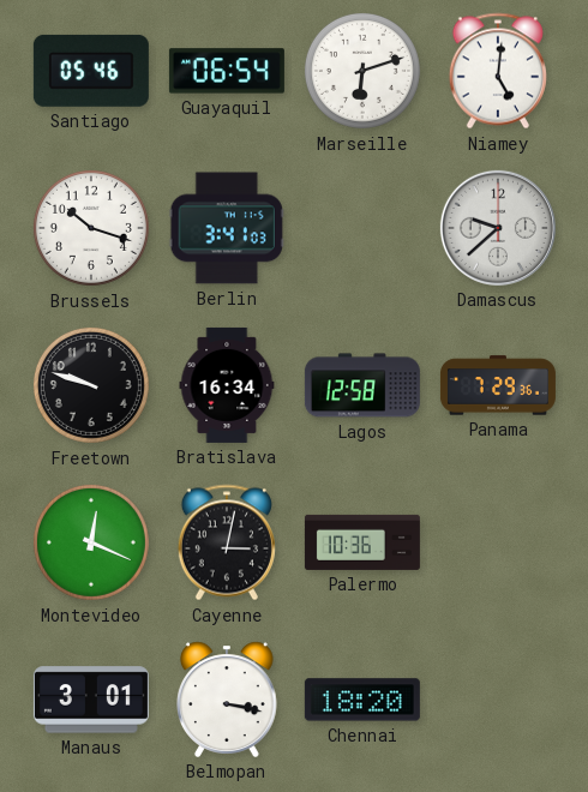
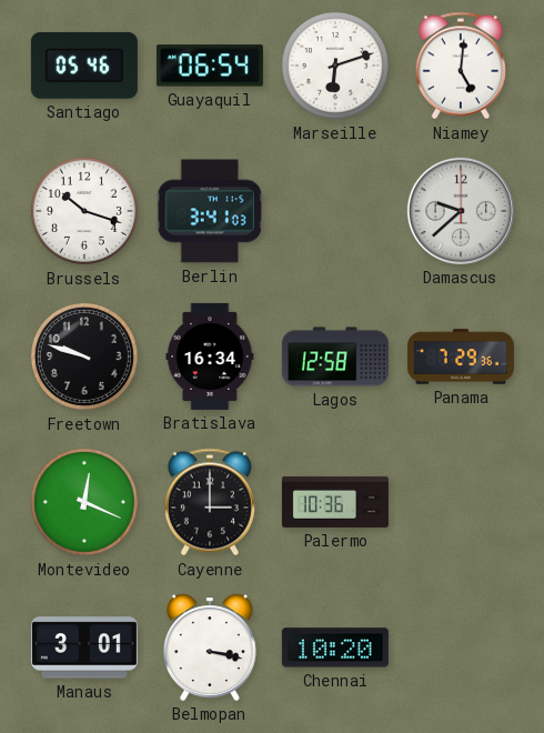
Cayenne: 3:02 -> 3:00 (210, 502)
Chennai: 18:20 -> 10:20 (335, 647)
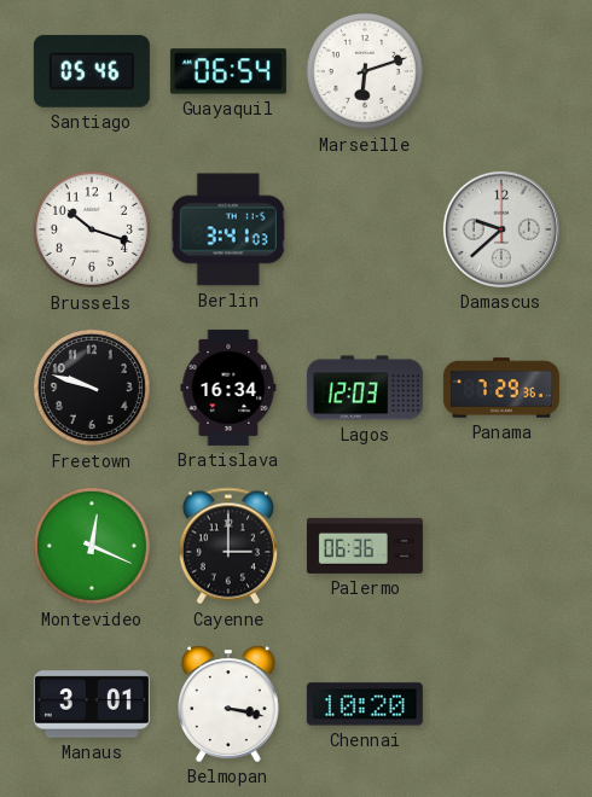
Niamey: 5:01 -> none (461, 66)
Lagos: 12:58 -> 12:03 (365, 388)
Palermo: 10:36 -> 06:36 (365, 546)
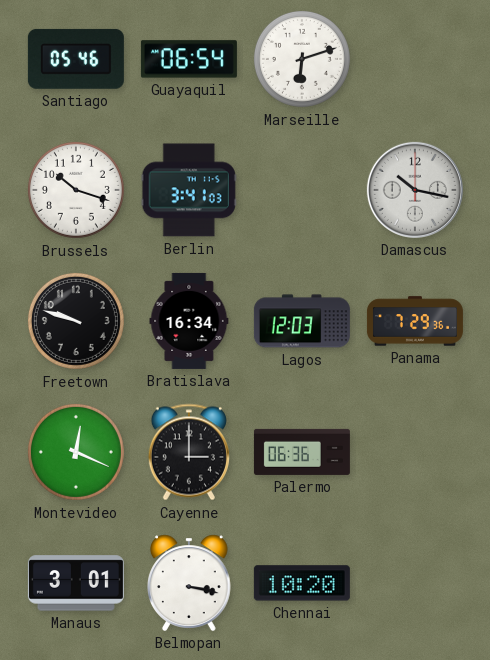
Damascus: 9:38 -> 10:17 (415, 190)
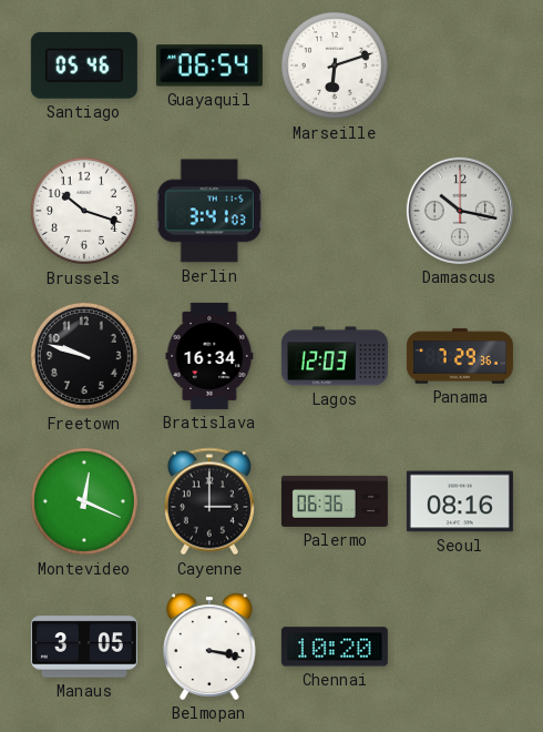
Seoul: none -> 08:16 (460, 501)
Manaus: 3:01 -> 3:05 (84, 647)
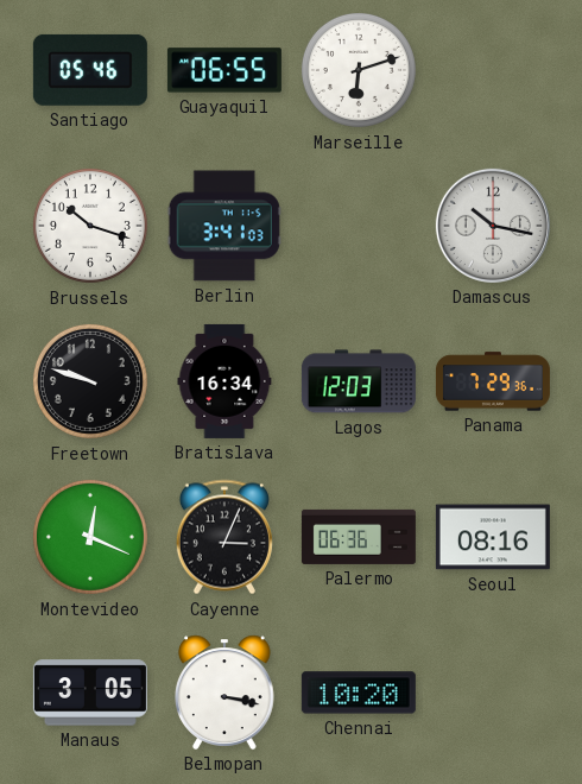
Guayaquil: 06:54 -> 06:55 (224, 70)
Cayenne: 3:00 -> 3:04 (224, 537)
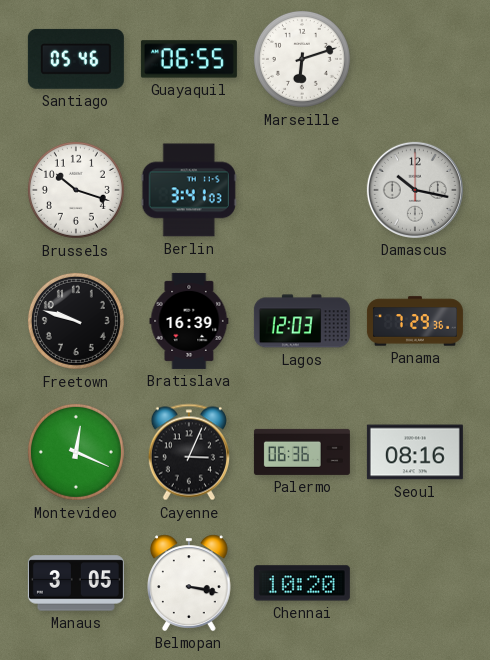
Bratislava: 16:34 -> 16:39 (189, 321)
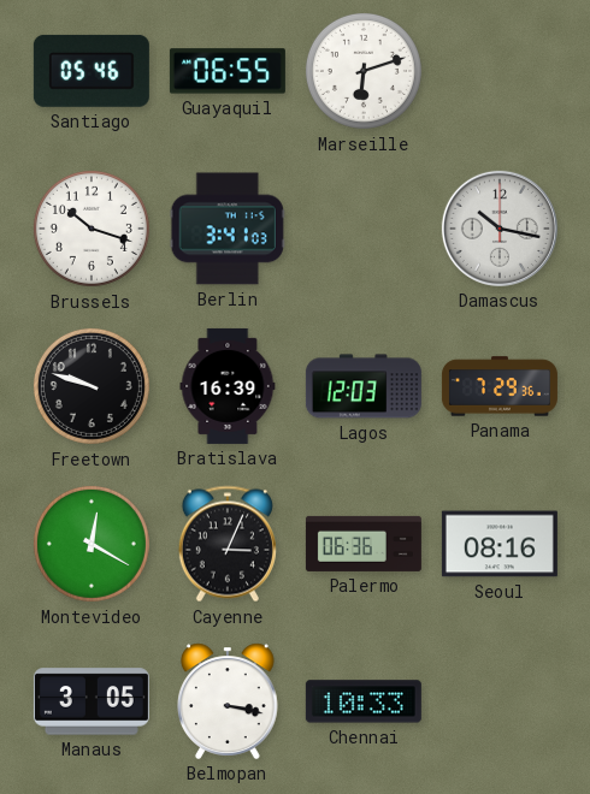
Montevideo: 12:19 -> 12:20 (92, 544)
Chennai: 10:20 -> 10:33 (364, 701)
